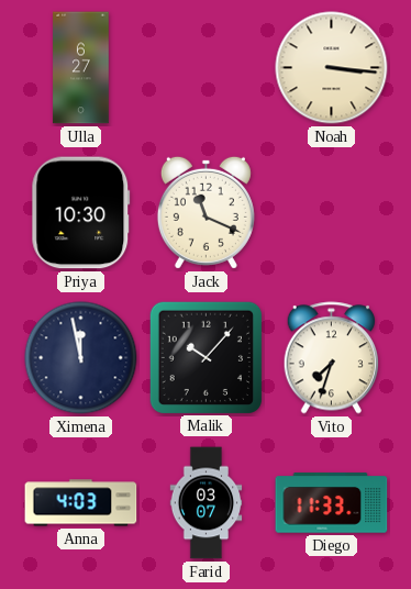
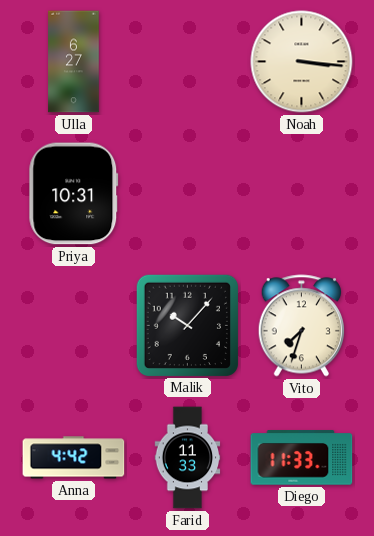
Priya: 10:30 -> 10:31 (74, 194)
Jack: 11:19 -> none (205, 212)
Ximena: 11:58 -> none (81, 358)
Anna: 4:03 -> 4:42 (74, 458)
Farid: 03:07 -> 11:33 (188, 458)
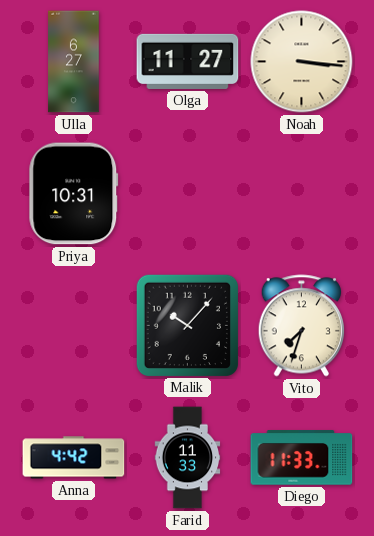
Olga: none -> 11:27 (188, 61)
